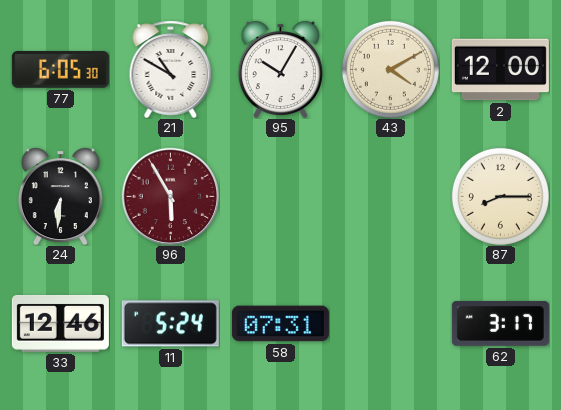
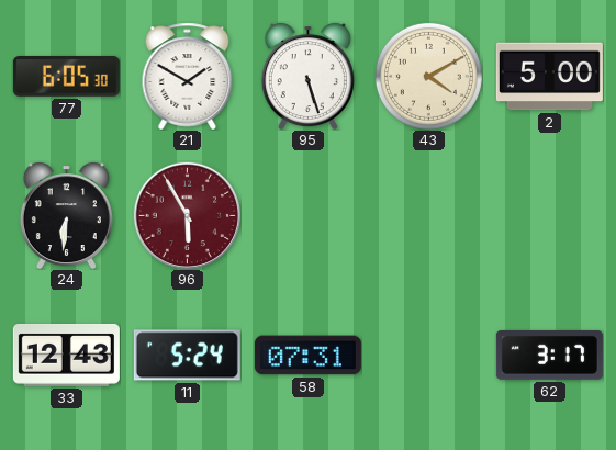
21: 10:50 -> 1:50 (188, 76)
95: 10:05 -> 5:27 (307, 76)
2: 12:00 -> 5:00 (549, 77)
87: 8:15 -> none (500, 196)
33: 12:46 -> 12:43 (66, 355)
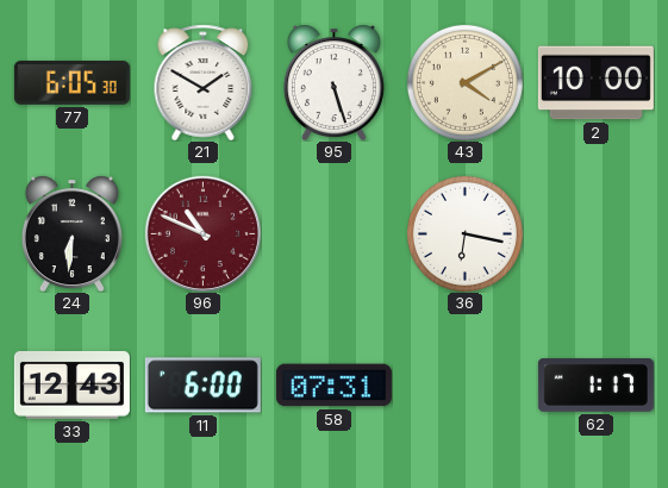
2: 5:00 -> 10:00 (595, 83)
96: 5:55 -> 10:49 (202, 233)
36: none -> 6:17 (464, 233)
11: 5:24 -> 6:00 (202, 386)
62: 3:17 -> 1:17 (595, 384)
